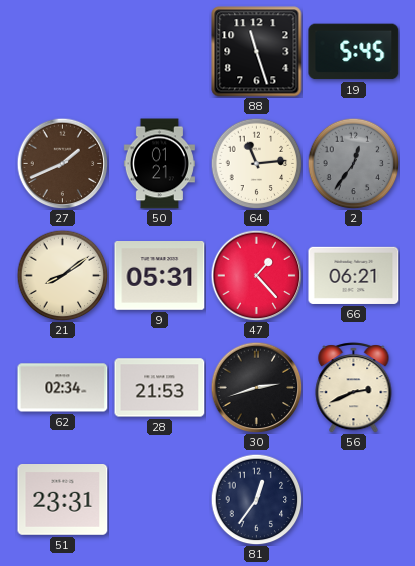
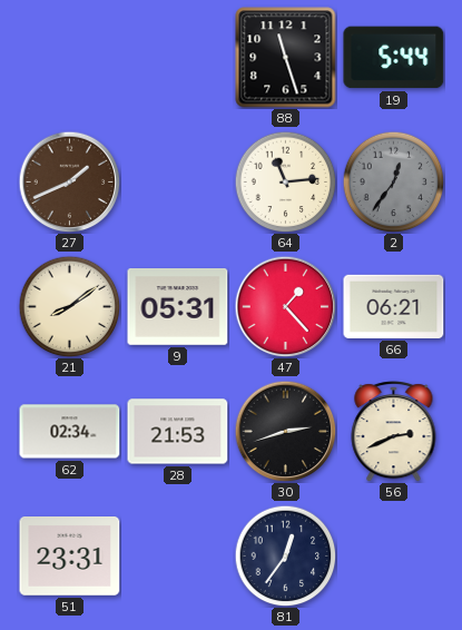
19: 5:45 -> 5:44 (394, 58)
50: 01:21 -> none (159, 164)
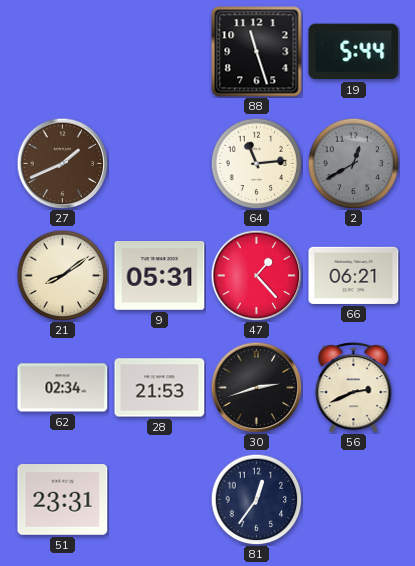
2: 12:36 -> 12:40 (353, 163)
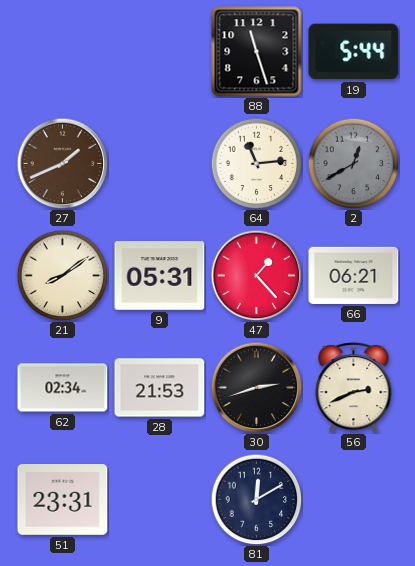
81: 12:36 -> 12:10 (256, 499)
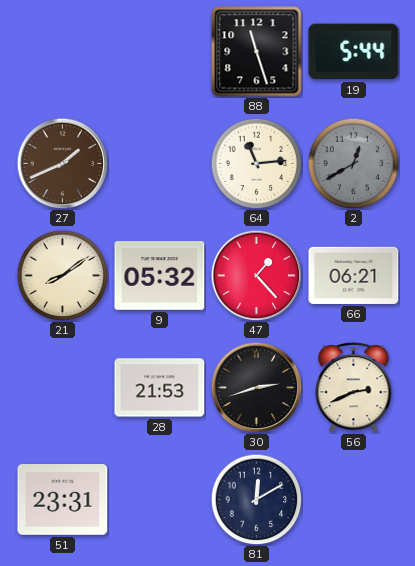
9: 05:31 -> 05:32 (160, 276)
62: 02:34 -> none (63, 388)
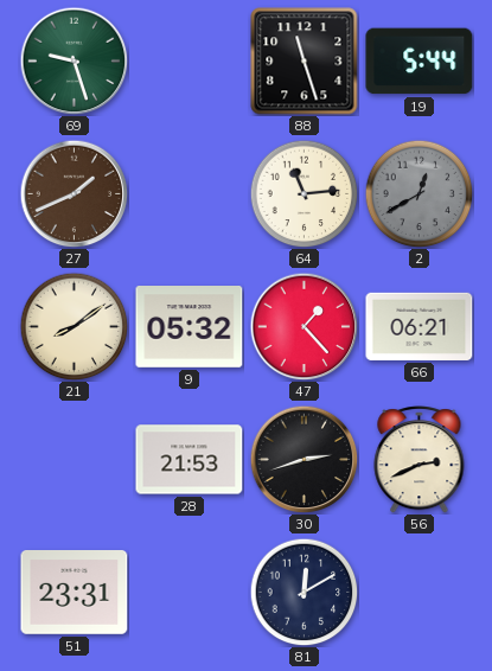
69: none -> 9:27 (74, 60)
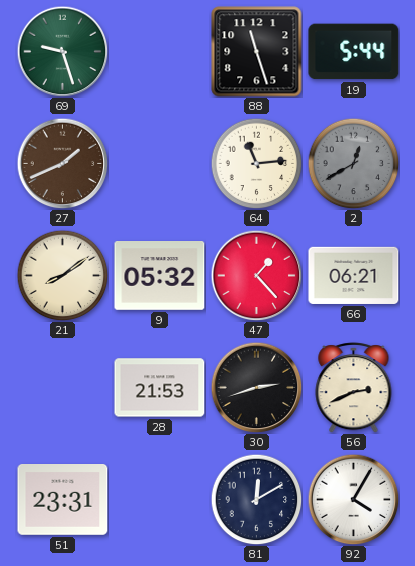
92: none -> 4:05 (353, 499)
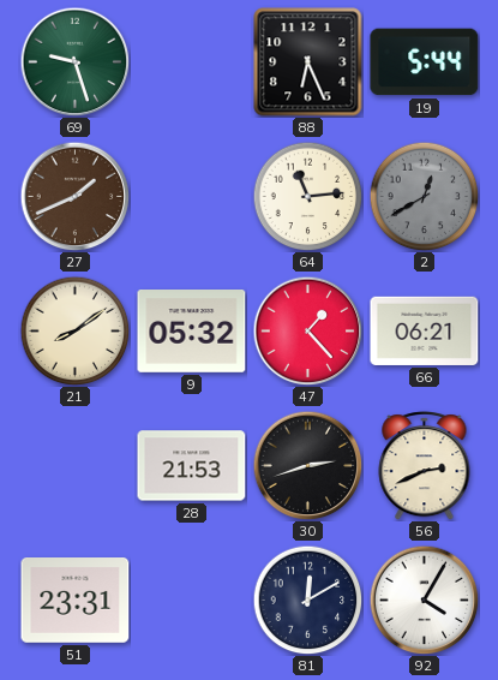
88: 11:27 -> 6:26 (308, 62)
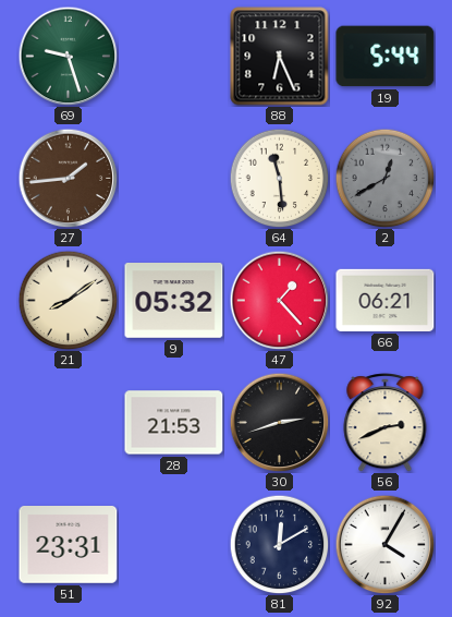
27: 1:41 -> 1:44 (68, 178)
64: 11:14 -> 11:29 (279, 178)
